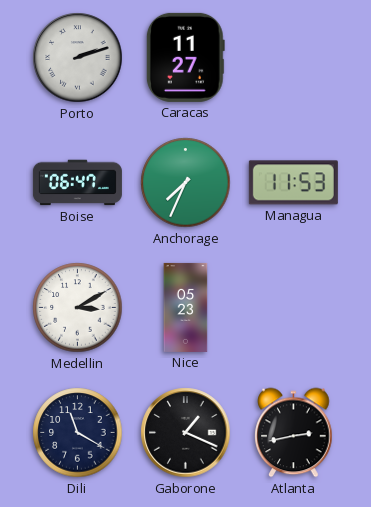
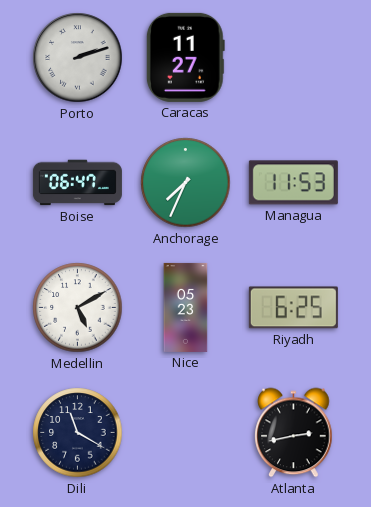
Medellin: 3:10 -> 5:10 (78, 308)
Riyadh: none -> 6:25 (293, 308)
Gaborone: 1:19 -> none (186, 433)
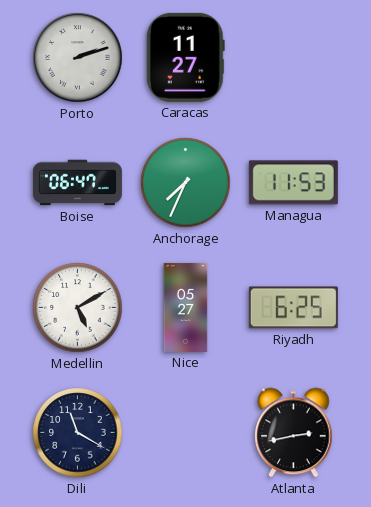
Nice: 05:23 -> 05:27 (186, 307)
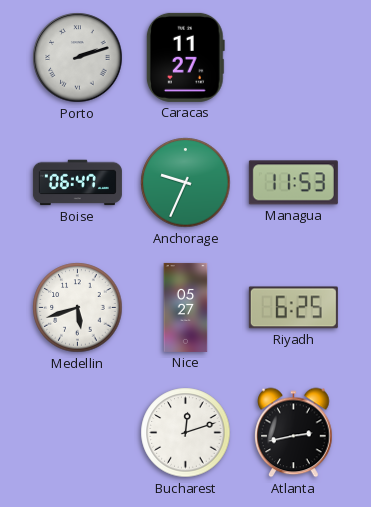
Anchorage: 7:34 -> 9:34 (186, 183)
Medellin: 5:10 -> 5:42 (78, 308)
Dili: 11:20 -> none (78, 433)
Bucharest: none -> 12:12 (186, 433)
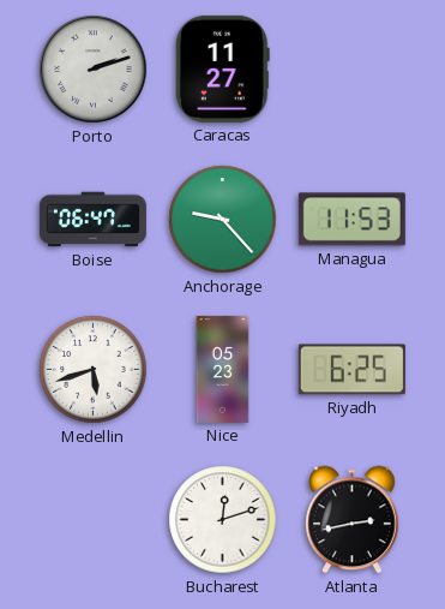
Anchorage: 9:34 -> 9:23 (223, 220)
Nice: 05:27 -> 05:23 (223, 369)
